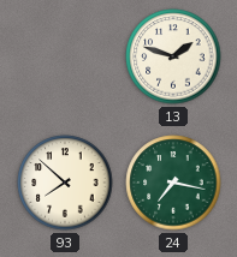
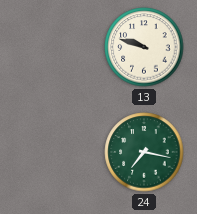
13: 1:48 -> 9:48 (144, 47)
93: 7:52 -> none (65, 183)
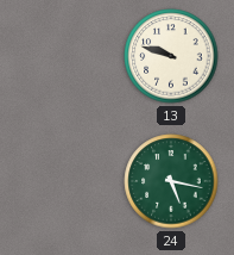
24: 7:17 -> 5:17 (171, 181)
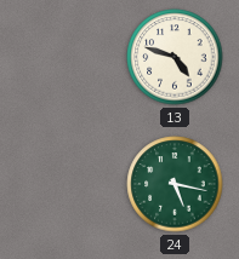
13: 9:48 -> 4:48 (175, 57)
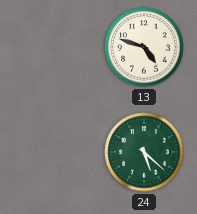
24: 5:17 -> 5:22 (144, 152)
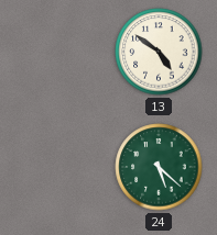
13: 4:48 -> 4:51 (159, 52)
